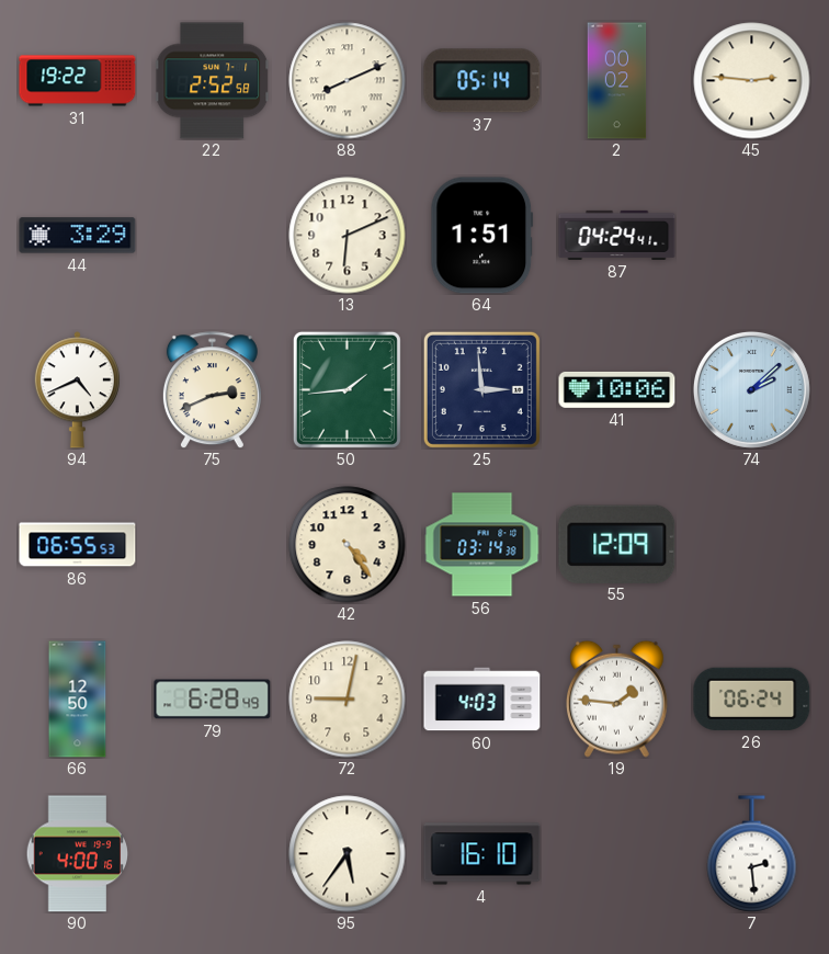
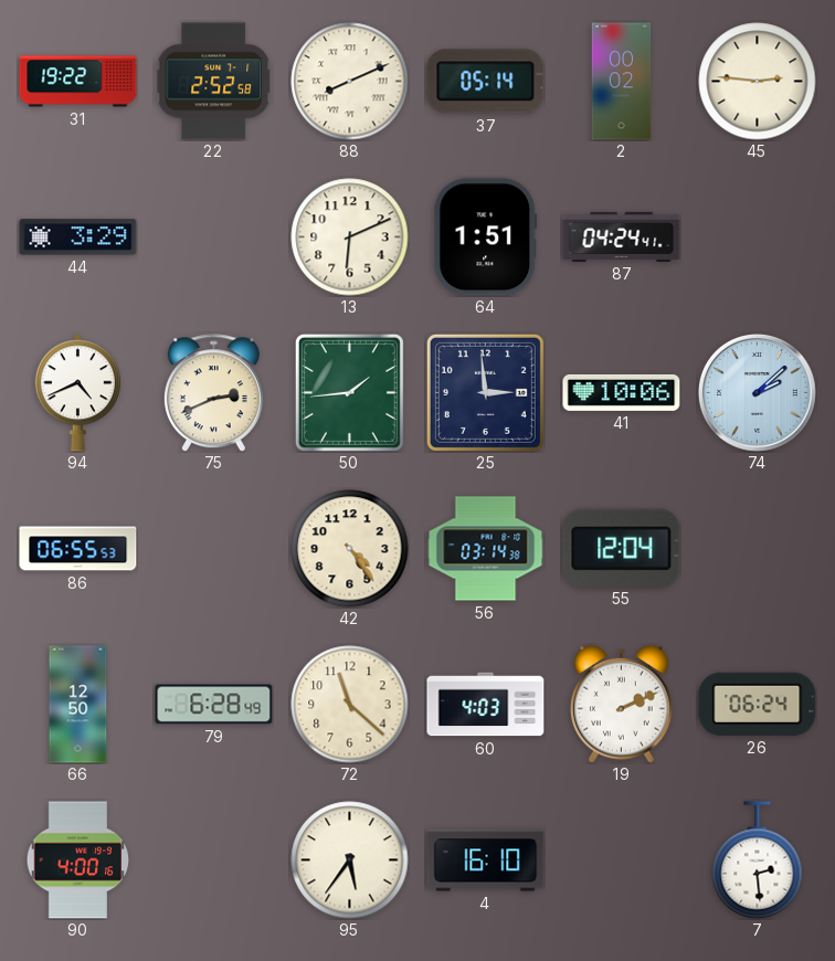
55: 12:09 -> 12:04 (622, 548)
72: 9:02 -> 11:22 (350, 705)
19: 1:46 -> 2:11 (622, 704)
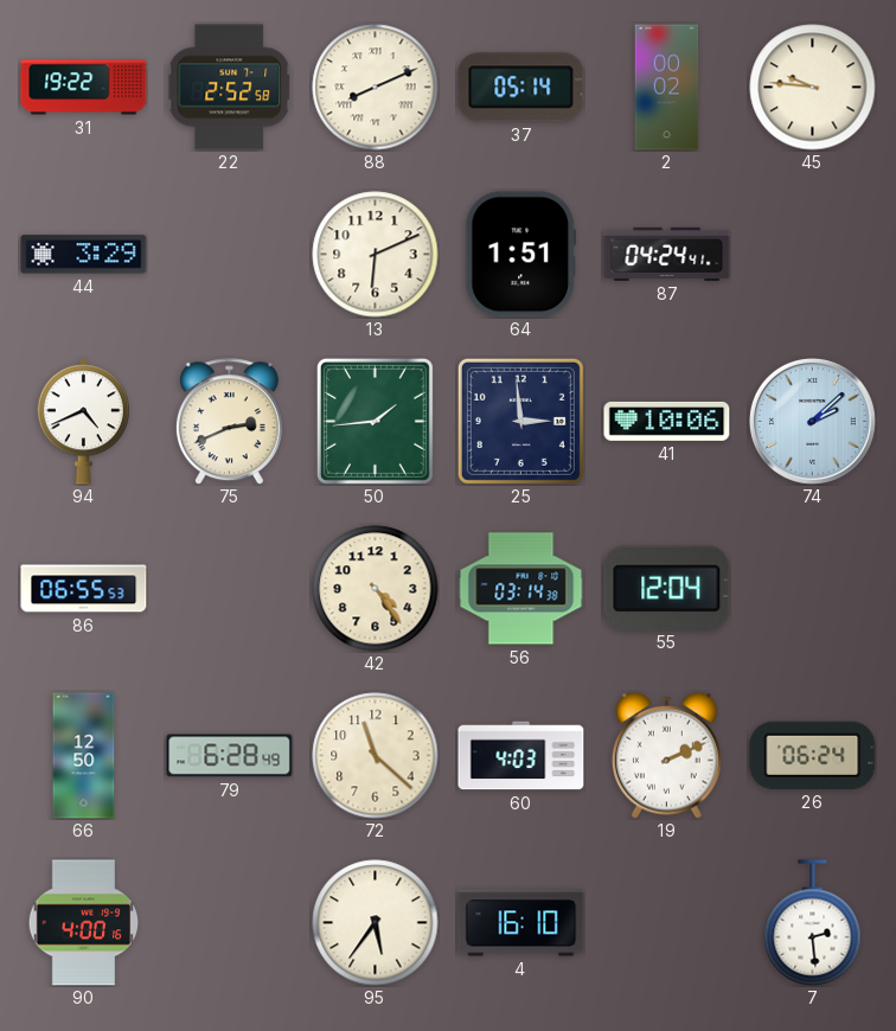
45: 2:46 -> 9:46 (813, 88)
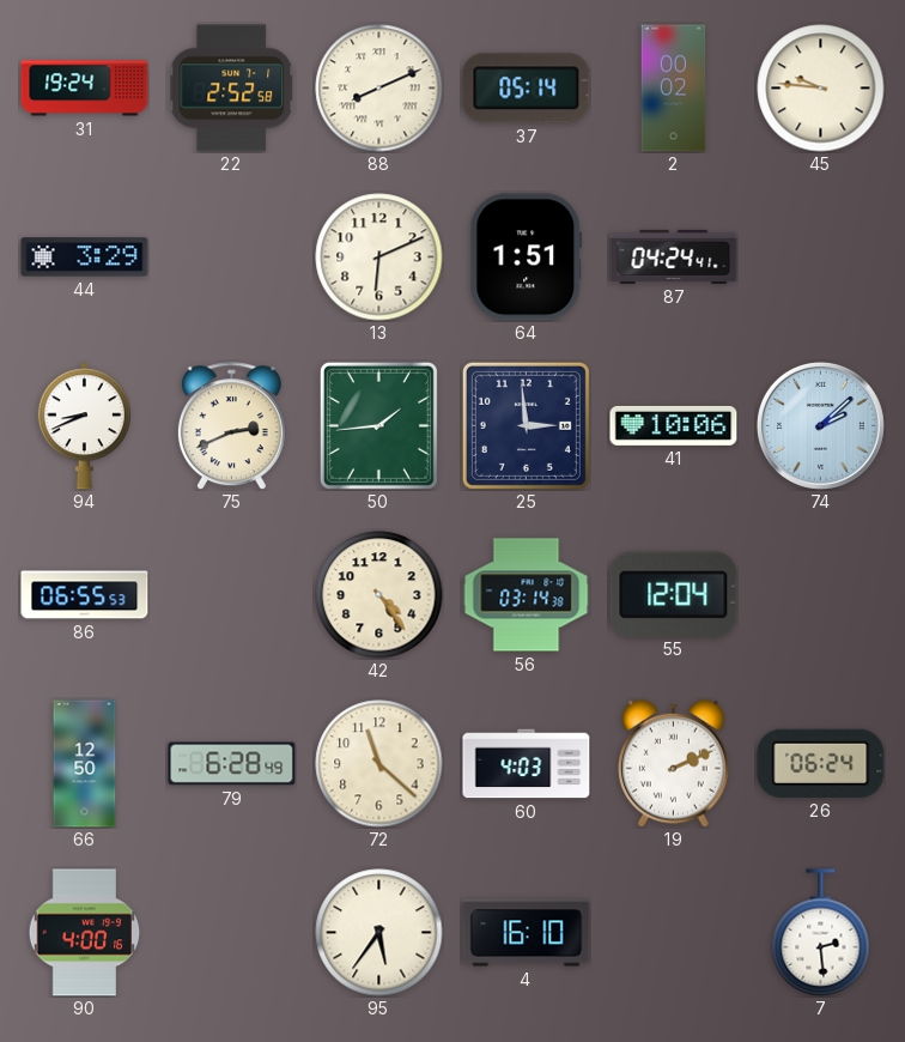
31: 19:22 -> 19:24 (85, 89)
94: 4:41 -> 8:41 (84, 426)
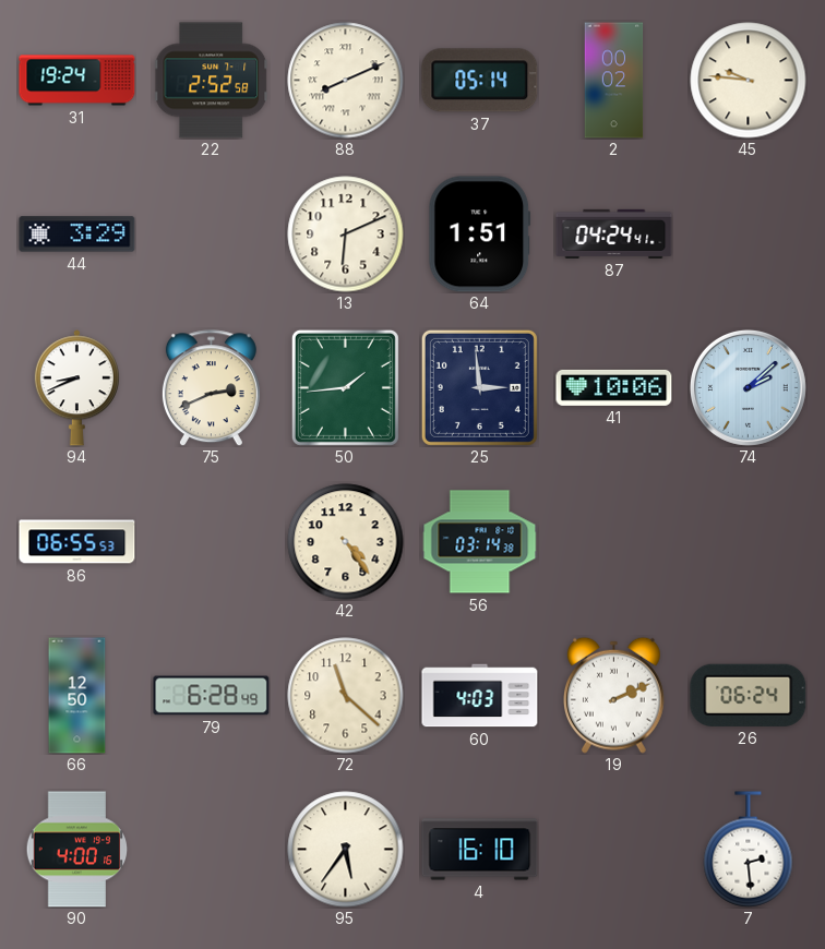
55: 12:04 -> none (674, 594)
